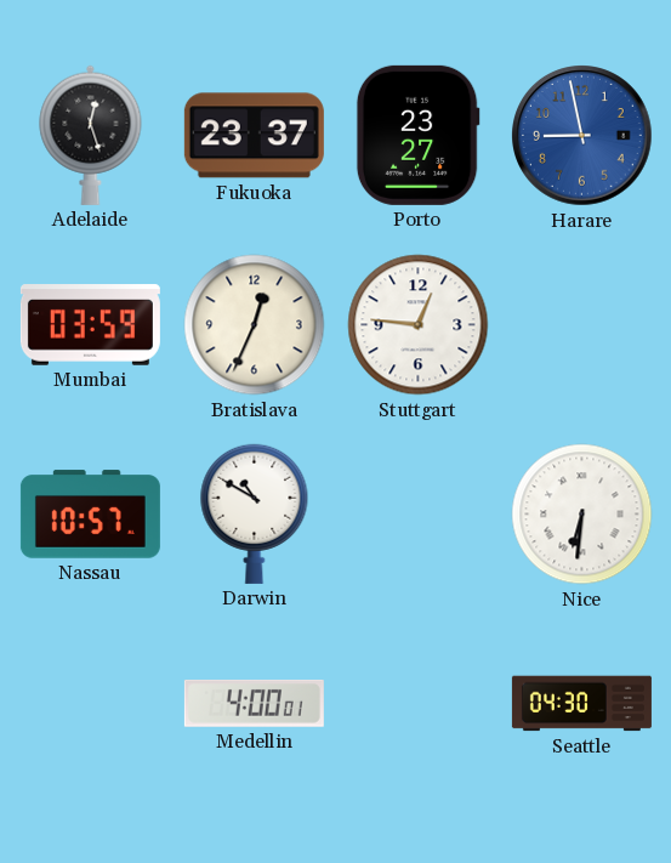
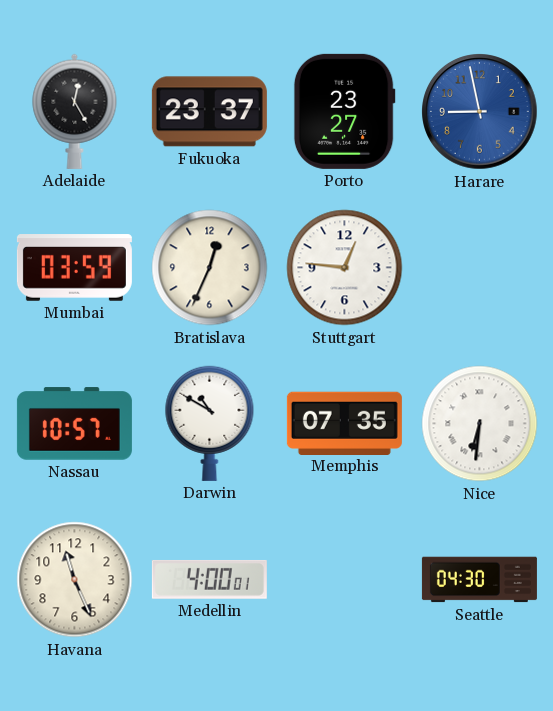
Adelaide: 12:27 -> 12:25 (75, 111)
Memphis: none -> 07:35 (344, 423)
Havana: none -> 11:26 (75, 580)
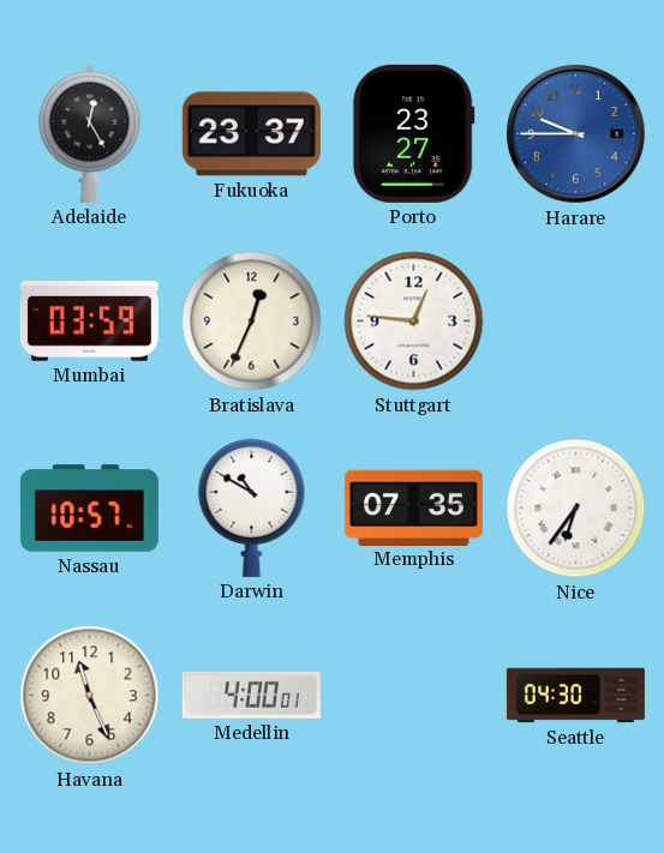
Harare: 8:58 -> 9:45 (576, 134)
Nice: 6:31 -> 6:36 (576, 509)
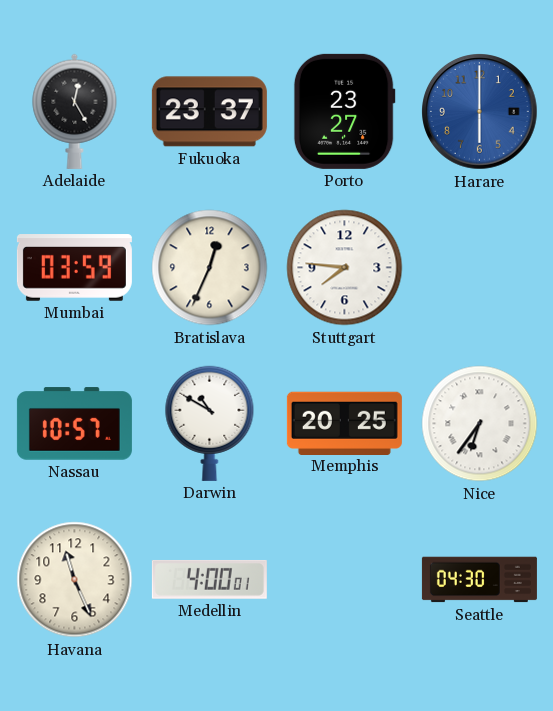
Harare: 9:45 -> 6:00 (480, 112)
Stuttgart: 12:46 -> 7:46 (345, 268)
Memphis: 07:35 -> 20:25 (344, 423)
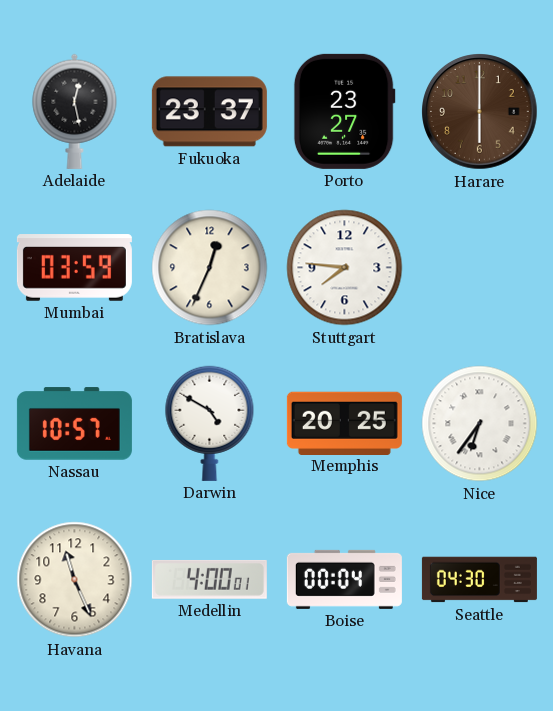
Adelaide: 12:25 -> 12:28 (75, 111)
Harare dial: blue -> brown (480, 112)
Darwin: 10:50 -> 4:50 (210, 423)
Boise: none -> 00:04 (344, 579)
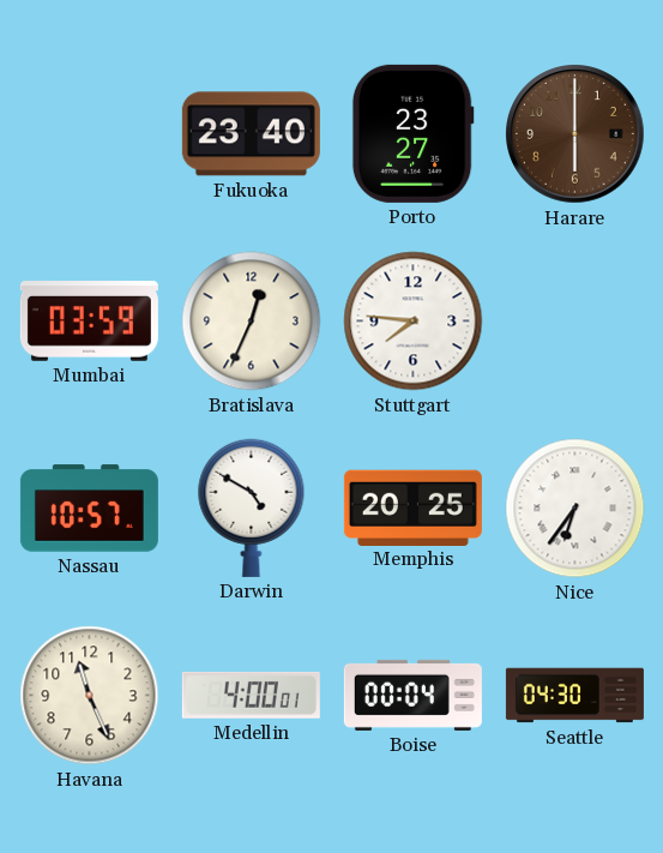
Adelaide: 12:28 -> none (75, 111)
Fukuoka: 23:37 -> 23:40 (251, 134)
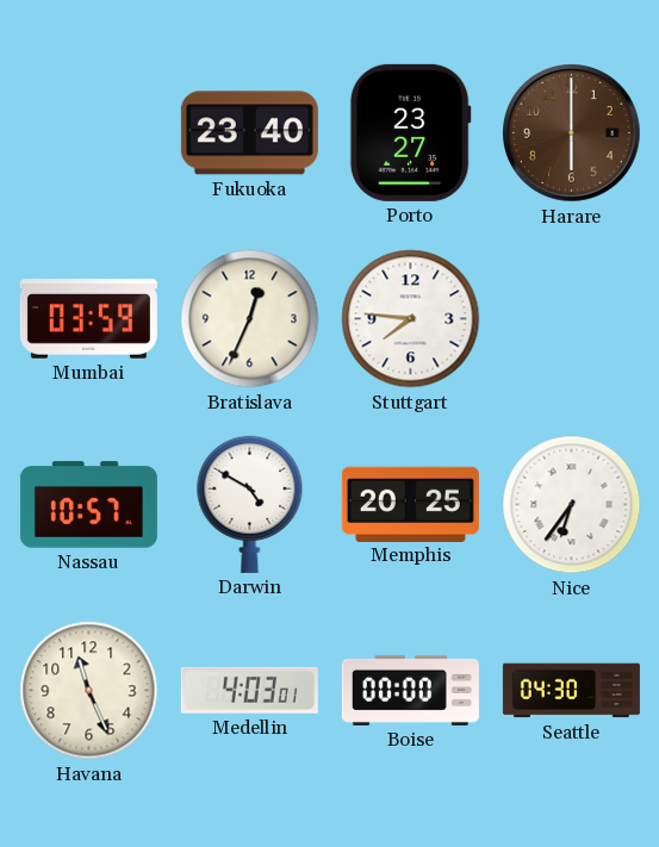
Medellin: 4:00 -> 4:03 (249, 690)
Boise: 00:04 -> 00:00 (410, 690)
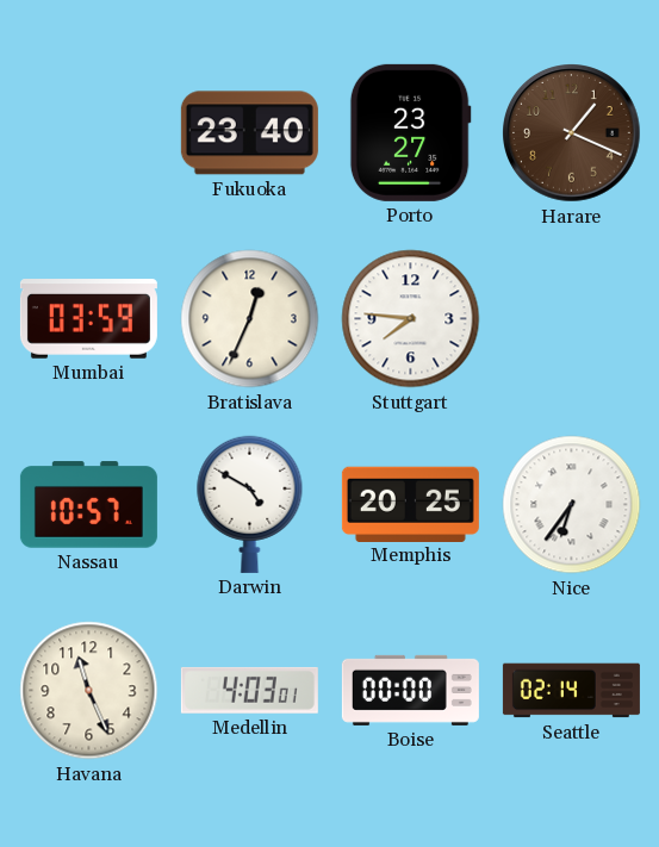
Harare: 6:00 -> 1:19 (572, 133)
Seattle: 04:30 -> 02:14 (571, 691)
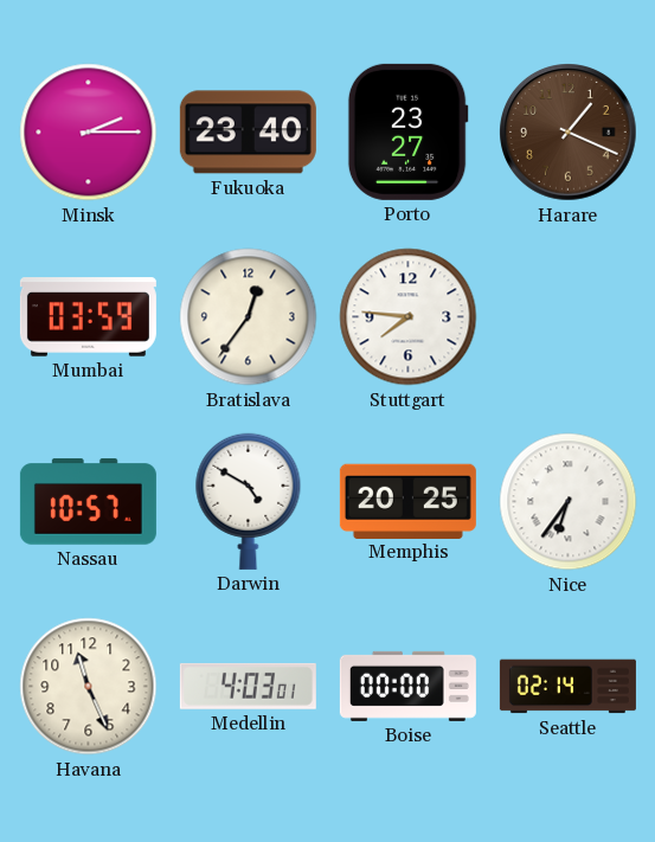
Minsk: none -> 2:15 (89, 133)
Bratislava: 12:34 -> 12:36 (249, 317)
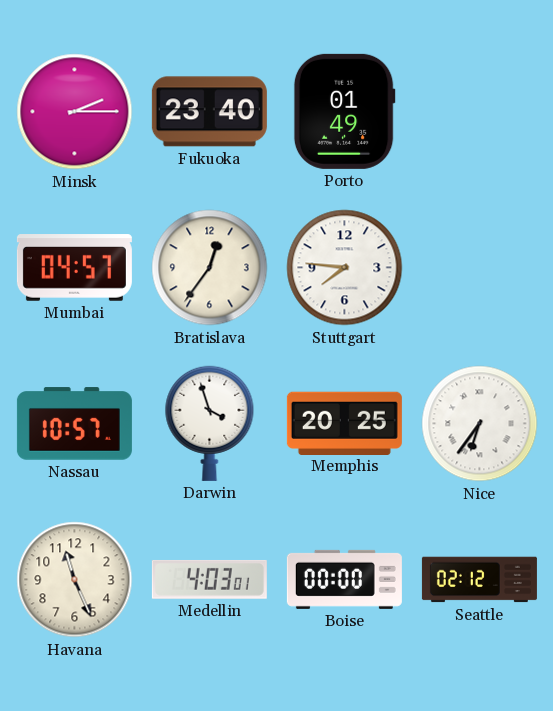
Porto: 23:27 -> 01:49 (344, 111)
Harare: 1:19 -> none (569, 133)
Mumbai: 03:59 -> 04:57 (74, 268)
Darwin: 4:50 -> 3:57 (210, 423)
Seattle: 02:14 -> 02:12 (479, 580)
